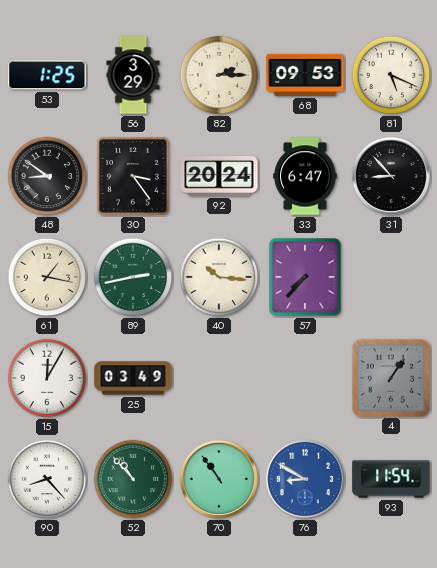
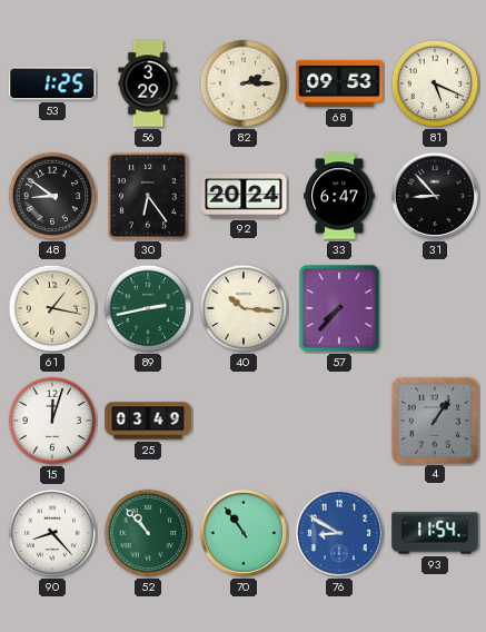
30: 3:24 -> 6:24 (148, 196)
15: 12:05 -> 12:03 (52, 421)
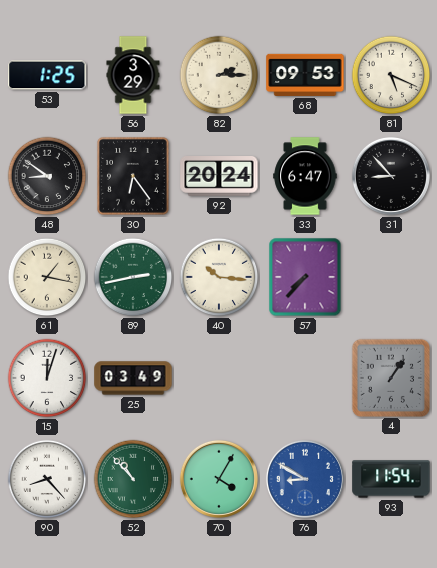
70: 10:54 -> 4:05 (219, 479)
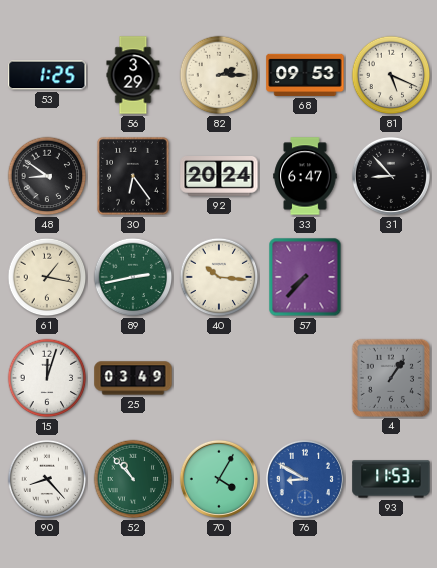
93: 11:54 -> 11:53 (391, 479)
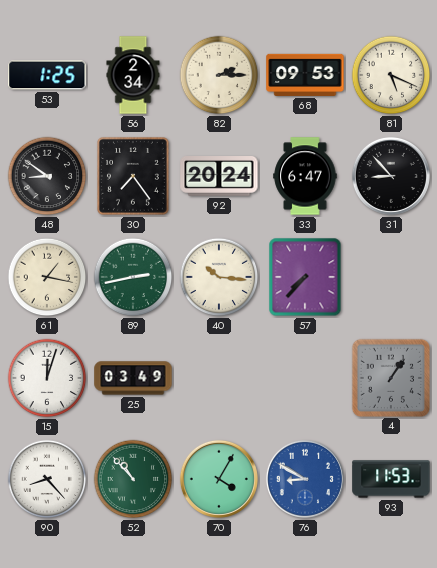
56: 3:29 -> 2:34 (133, 75)
30: 6:24 -> 7:24 (133, 176)
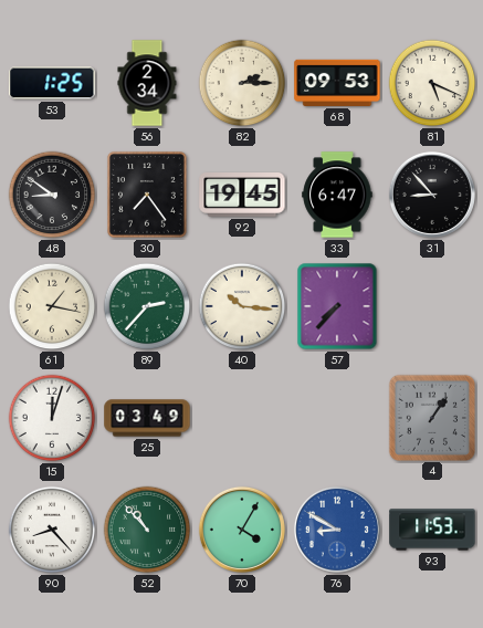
92: 20:24 -> 19:45 (242, 196)
89: 2:43 -> 2:37 (147, 306)
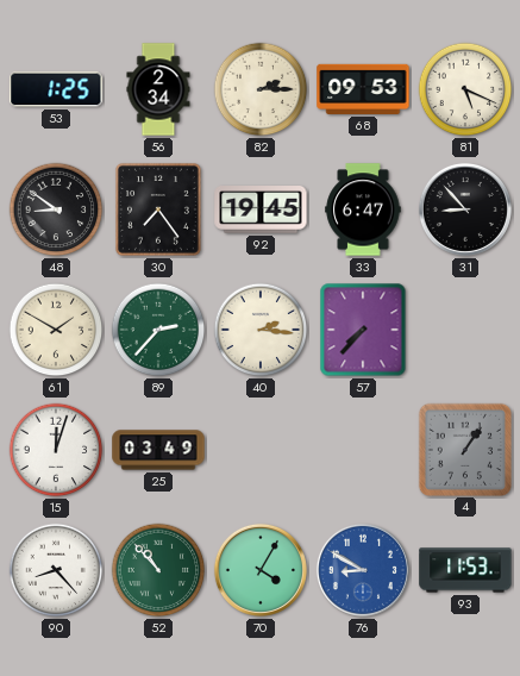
61: 1:17 -> 1:50 (56, 330)
40: 10:16 -> 2:16 (261, 330)
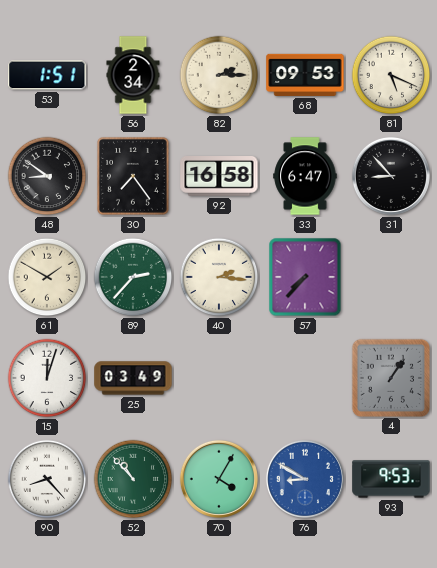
53: 1:25 -> 1:51 (47, 75)
92: 19:45 -> 16:58 (219, 177)
93: 11:53 -> 9:53 (391, 479)
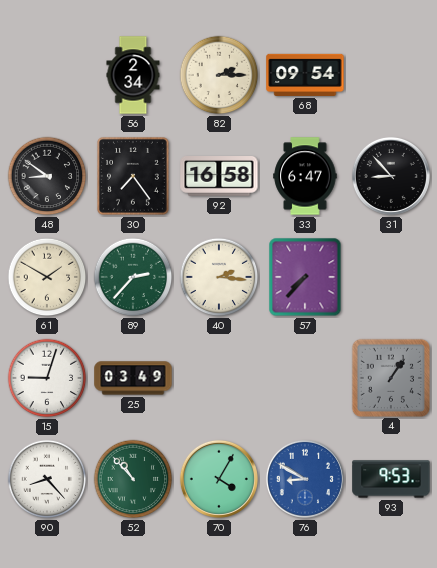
53: 1:51 -> none (47, 75)
68: 09:53 -> 09:54 (305, 75)
81: 5:19 -> none (391, 75)
15: 12:03 -> 9:03 (47, 378)
